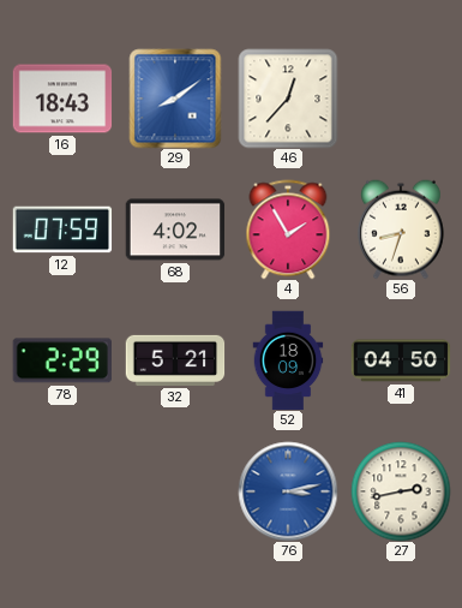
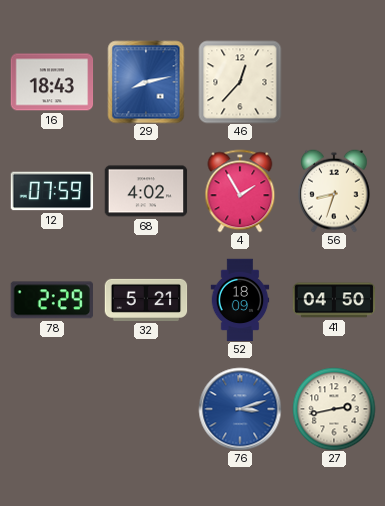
29: 8:09 -> 8:13 (146, 82)
76: 3:13 -> 3:12 (240, 409)
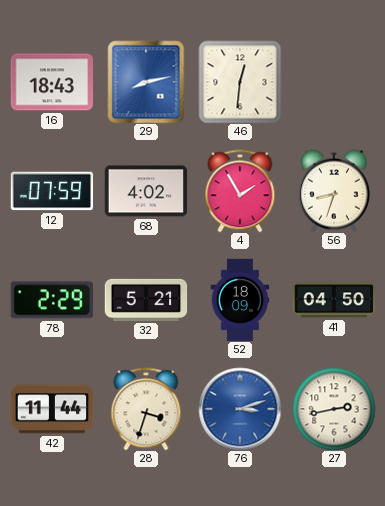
46: 12:37 -> 12:31 (240, 82)
42: none -> 11:44 (52, 409)
28: none -> 3:33 (146, 409)
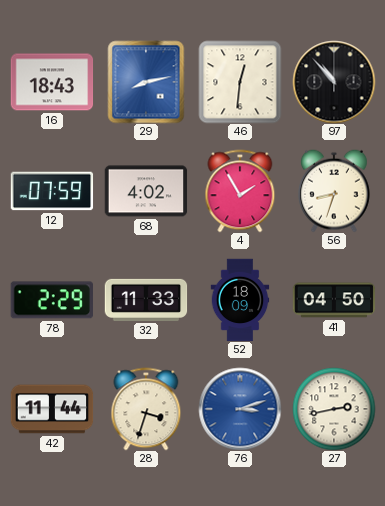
97: none -> 10:53 (334, 82)
32: 5:21 -> 11:33 (146, 300)
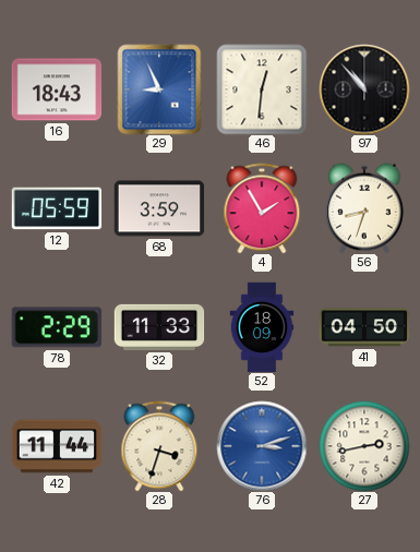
29: 8:13 -> 8:56 (159, 89)
12: 07:59 -> 05:59 (57, 208)
68: 4:02 -> 3:59 (159, 208)
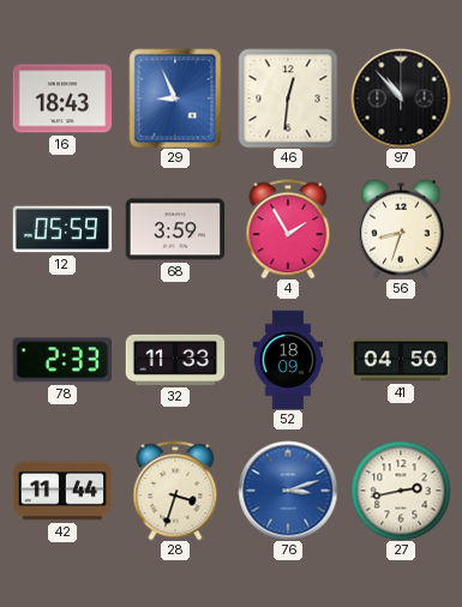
78: 2:29 -> 2:33 (62, 360)
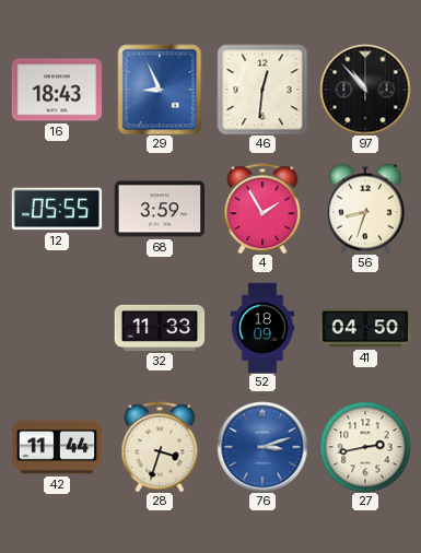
12: 05:59 -> 05:55 (57, 209)
78: 2:33 -> none (62, 360)
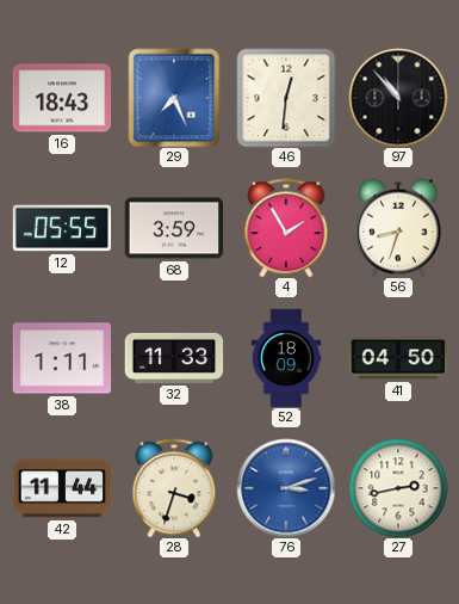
29: 8:56 -> 7:26 (174, 98)
38: none -> 1:11 (62, 358)
